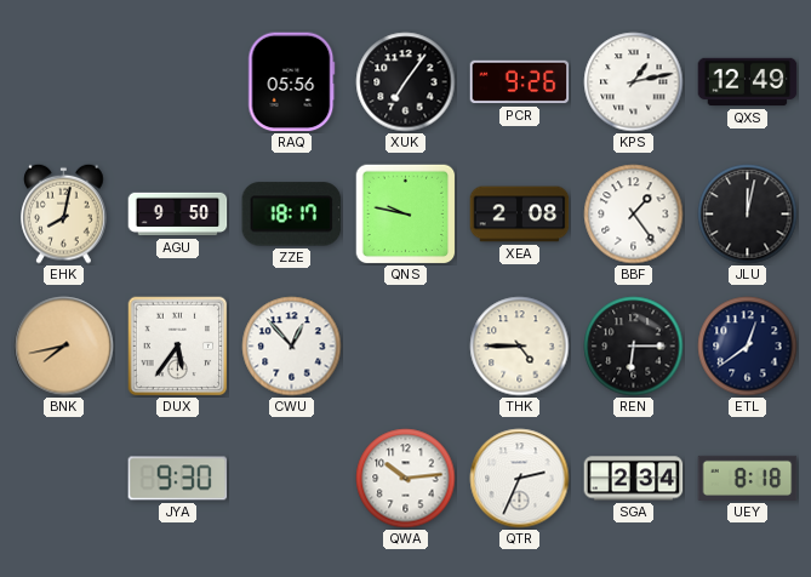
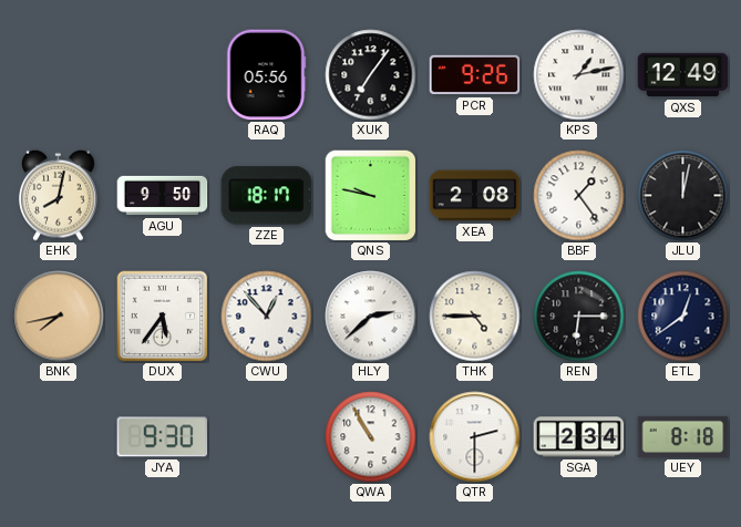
HLY: none -> 2:38 (371, 317)
QWA: 10:14 -> 10:55 (371, 437)
QTR: 2:34 -> 2:30 (475, 437)
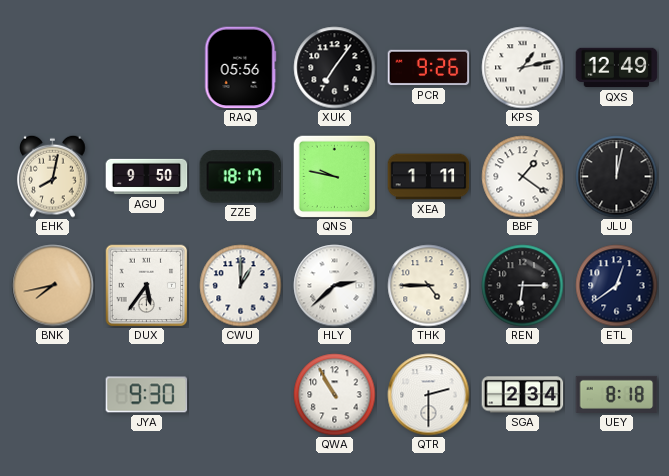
XEA: 2:08 -> 1:11 (429, 177)
BBF: 1:24 -> 1:21 (523, 177)
CWU: 12:53 -> 1:00 (241, 286)
